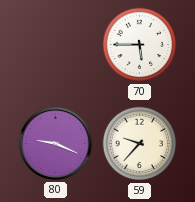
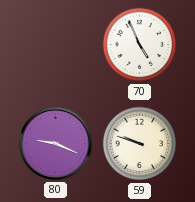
70: 5:45 -> 4:56 (140, 45)
59: 9:37 -> 9:48 (140, 144)
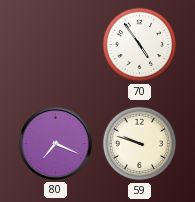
70: 4:56 -> 4:54 (140, 45)
80: 9:19 -> 7:19 (55, 143)
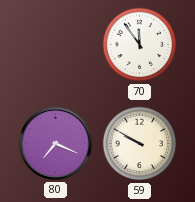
70: 4:54 -> 11:54 (140, 45)
59: 9:48 -> 9:50 (140, 144)
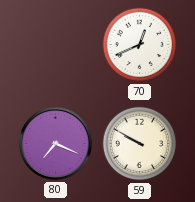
70: 11:54 -> 12:41 (140, 45)
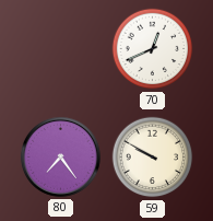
80: 7:19 -> 7:24 (60, 156)
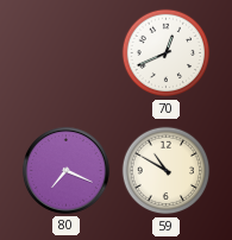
80: 7:24 -> 7:19 (65, 170)
59: 9:50 -> 10:50 (167, 171)
